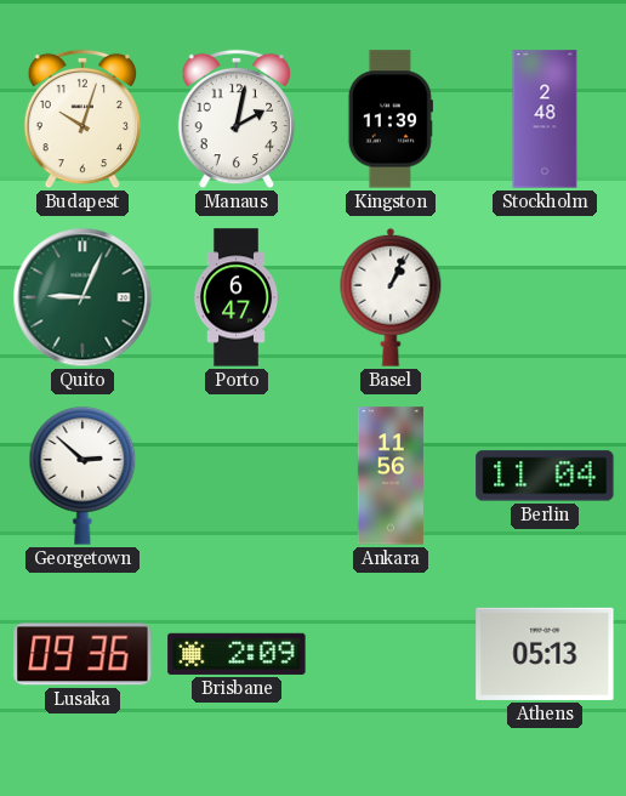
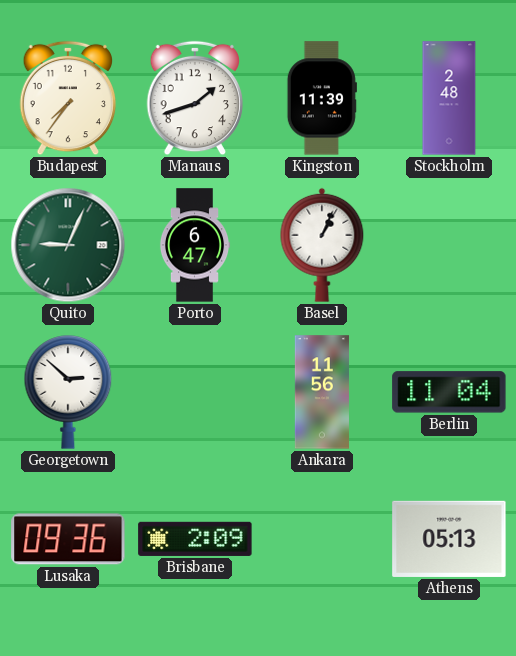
Budapest: 10:03 -> 7:36 (68, 98)
Manaus: 2:02 -> 1:42 (195, 98)
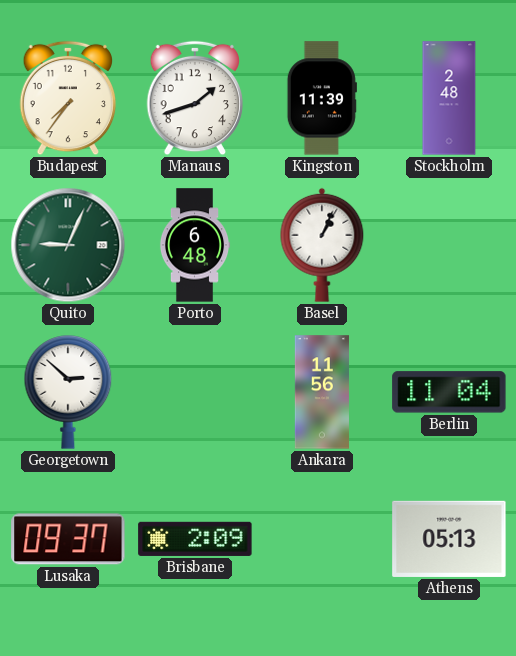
Porto: 6:47 -> 6:48 (195, 245)
Lusaka: 09:36 -> 09:37 (68, 539)
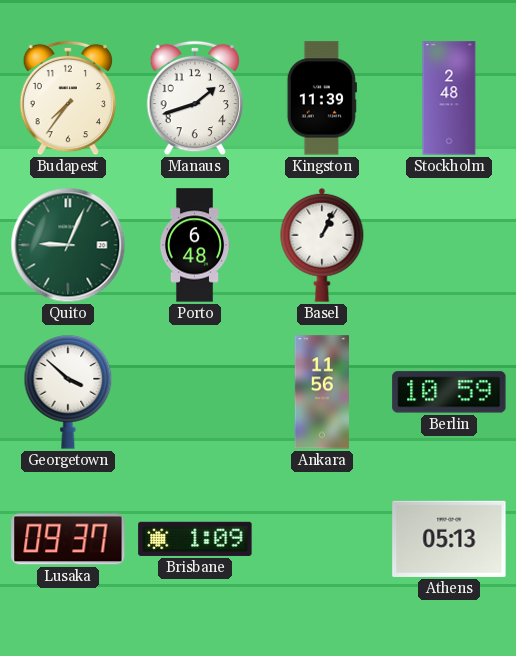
Georgetown: 2:52 -> 3:52 (68, 392)
Berlin: 11:04 -> 10:59 (449, 392)
Brisbane: 2:09 -> 1:09 (195, 539)
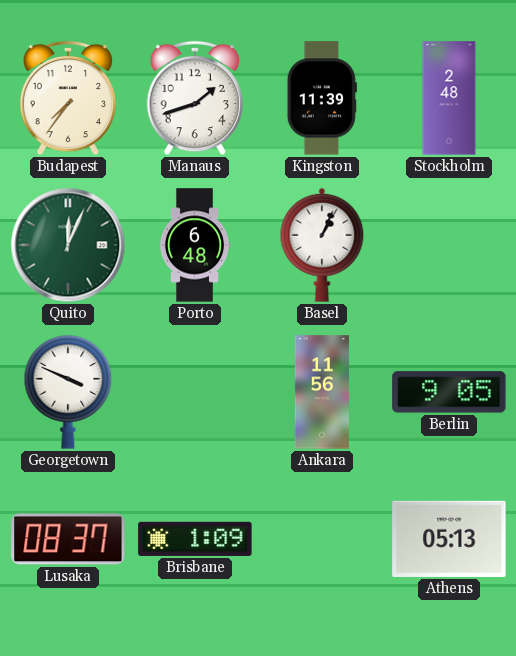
Quito: 9:04 -> 12:04 (68, 245)
Georgetown: 3:52 -> 3:49 (68, 392)
Berlin: 10:59 -> 9:05 (449, 392)
Lusaka: 09:37 -> 08:37 (68, 539)
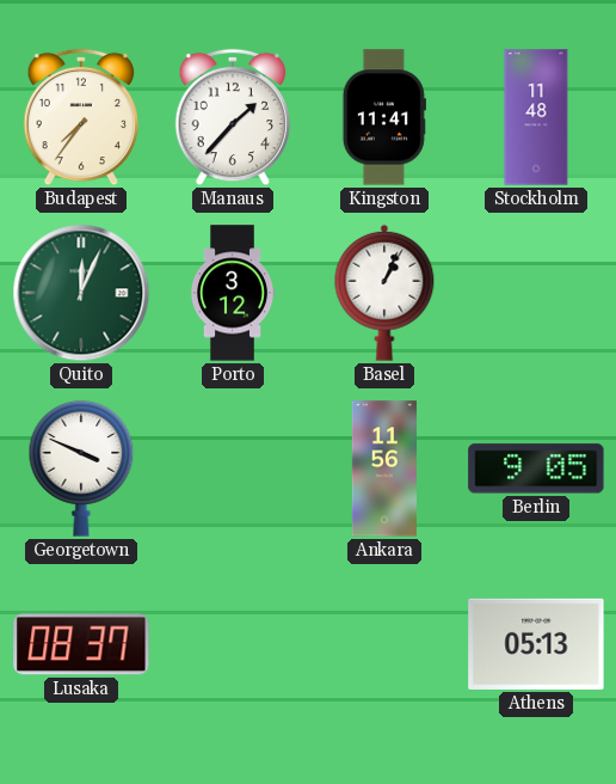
Manaus: 1:42 -> 1:37 (233, 117)
Kingston: 11:39 -> 11:41 (384, 117)
Stockholm: 2:48 -> 11:48 (536, 117)
Porto: 6:48 -> 3:12 (233, 293)
Brisbane: 1:09 -> none (195, 539)
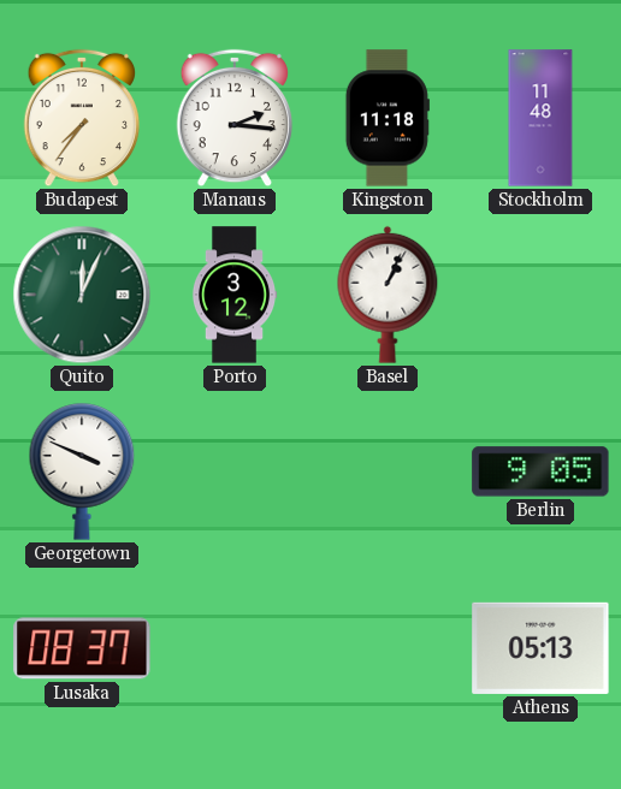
Manaus: 1:37 -> 2:16 (235, 118)
Kingston: 11:41 -> 11:18 (388, 118)
Ankara: 11:56 -> none (384, 468)
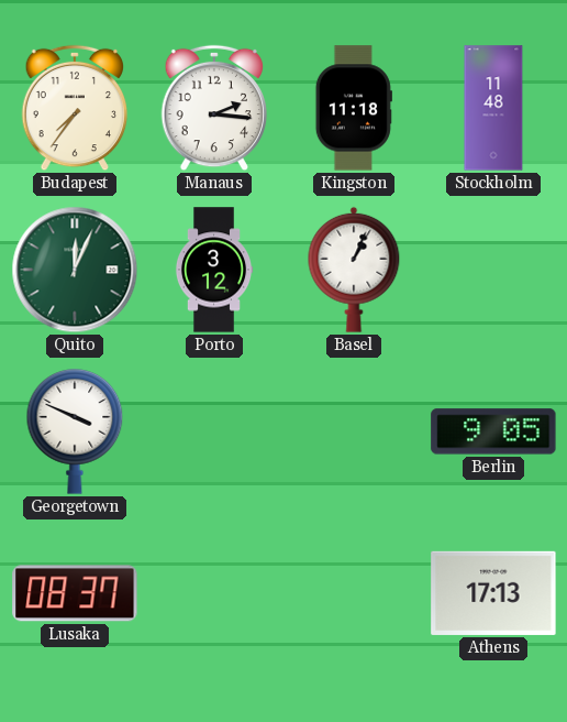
Athens: 05:13 -> 17:13 (493, 593)
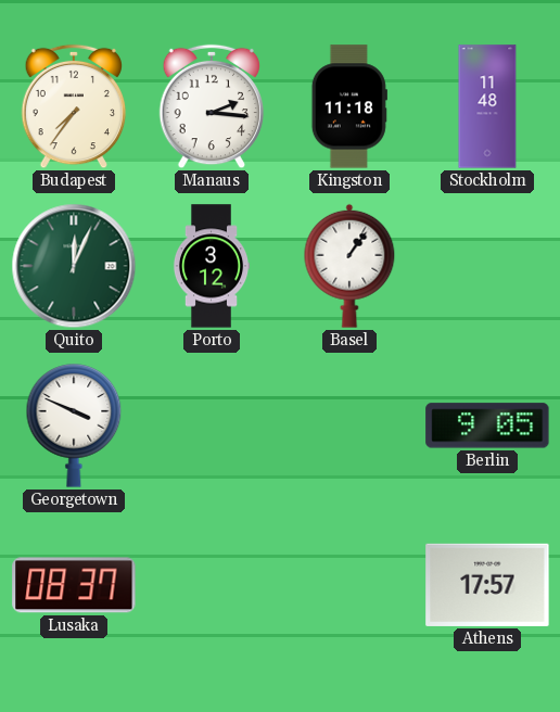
Basel: 1:04 -> 1:06 (349, 266)
Athens: 17:13 -> 17:57 (487, 585)
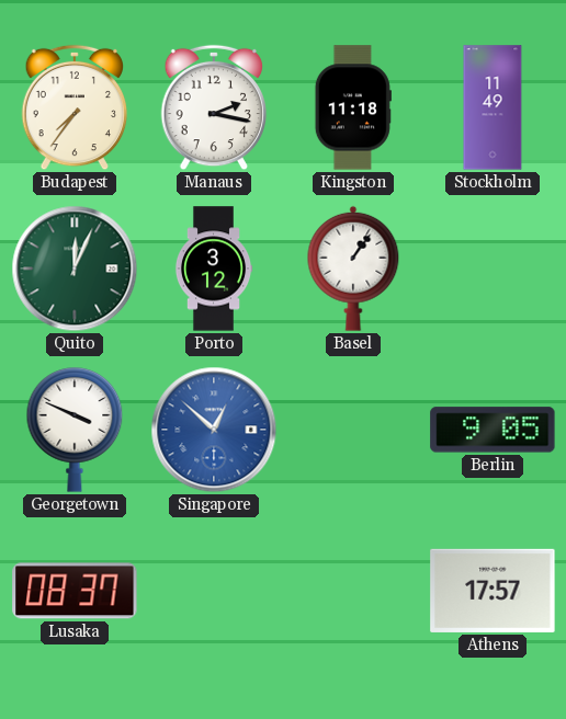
Manaus: 2:16 -> 2:17 (214, 107)
Stockholm: 11:48 -> 11:49 (493, 107)
Singapore: none -> 12:52 (214, 430)
